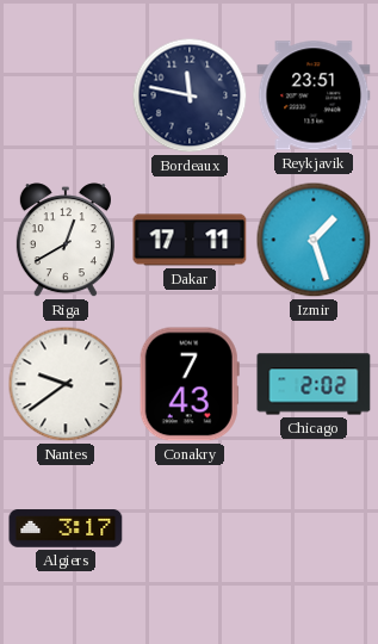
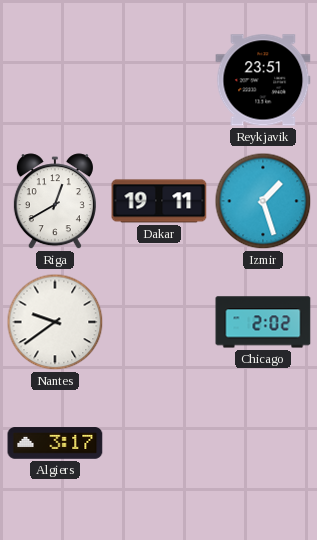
Bordeaux: 11:47 -> none (190, 95)
Dakar: 17:11 -> 19:11 (159, 201)
Conakry: 7:43 -> none (190, 384)
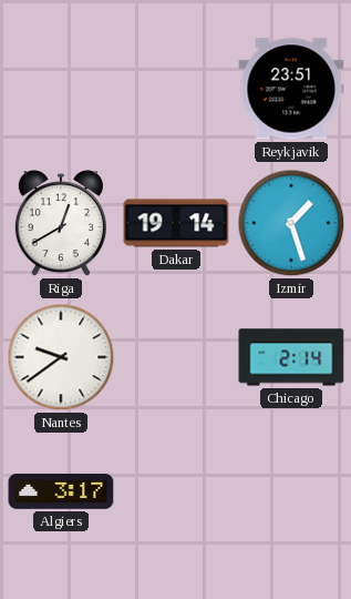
Dakar: 19:11 -> 19:14 (176, 223)
Chicago: 2:02 -> 2:14 (291, 357)
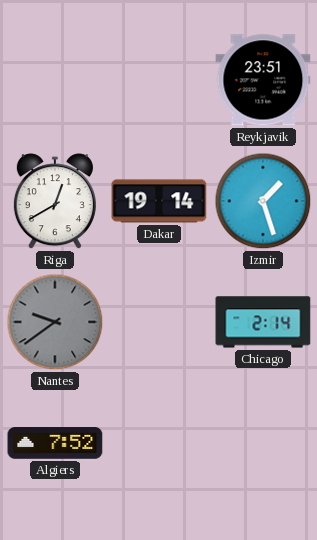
Nantes dial: white -> grey (55, 322)
Algiers: 3:17 -> 7:52 (55, 443)
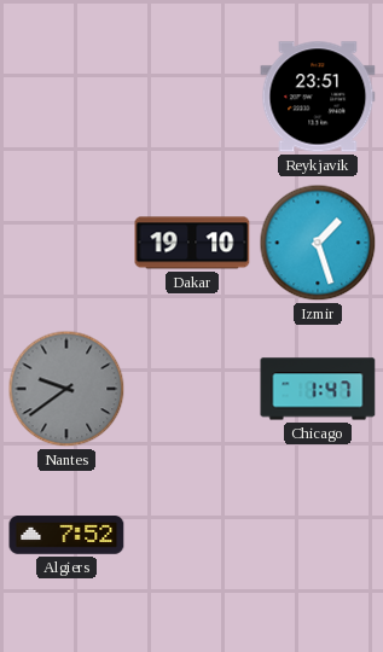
Riga: 12:40 -> none (55, 202)
Dakar: 19:14 -> 19:10 (192, 243)
Chicago: 2:14 -> 1:47 (318, 389)
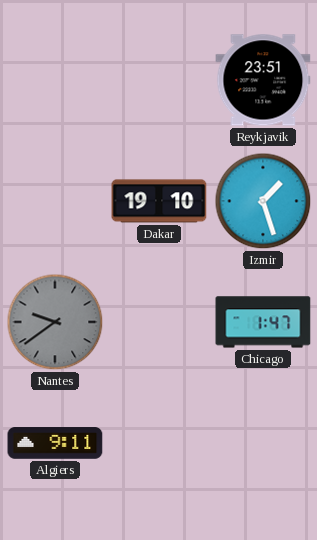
Algiers: 7:52 -> 9:11 (55, 443)
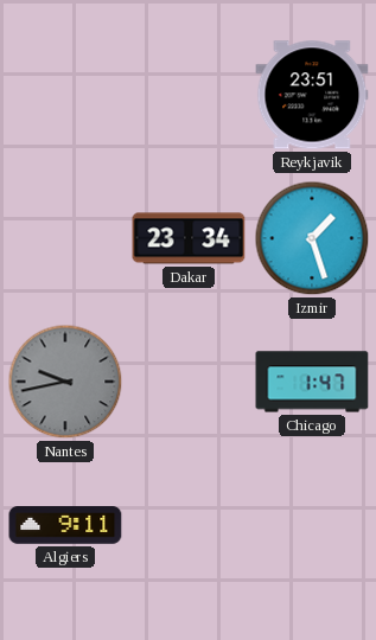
Dakar: 19:10 -> 23:34 (189, 238)
Nantes: 9:39 -> 9:43 (65, 382)
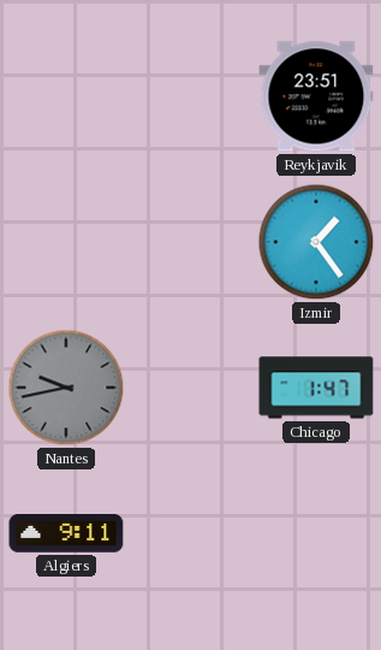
Dakar: 23:34 -> none (189, 238)
Izmir: 1:27 -> 1:24 (316, 242)
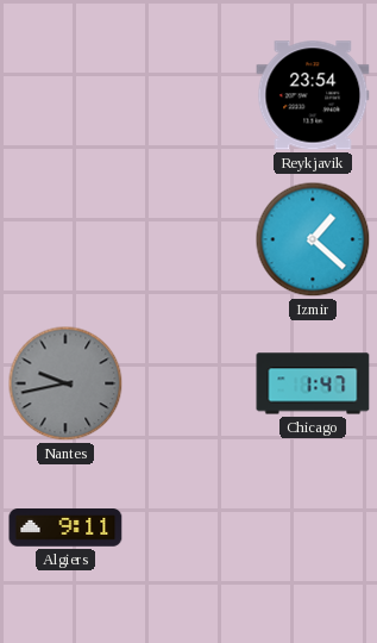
Reykjavik: 23:51 -> 23:54 (313, 95)
Izmir: 1:24 -> 1:22 (313, 239)
